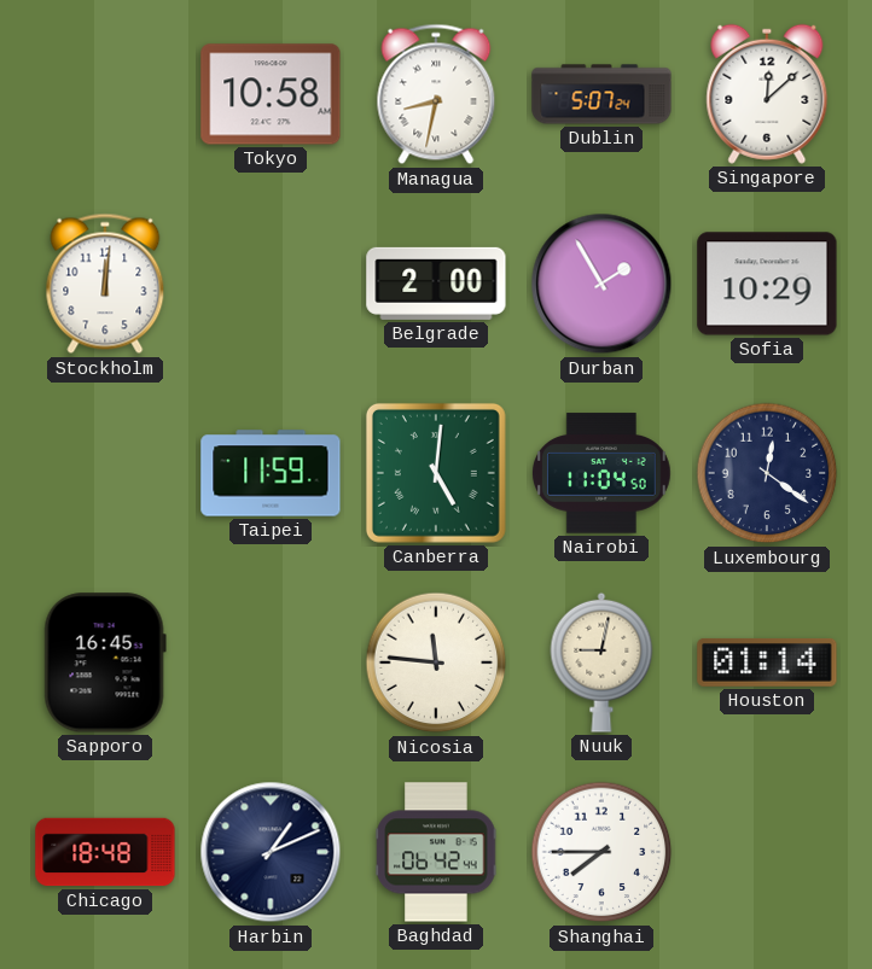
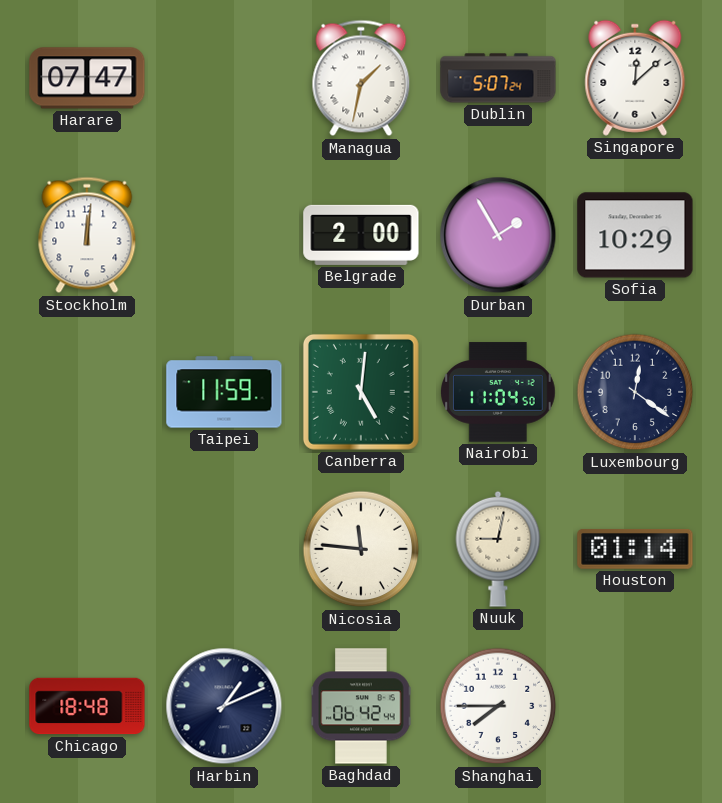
Harare: none -> 07:47 (87, 78)
Tokyo: 10:58 -> none (271, 94)
Managua: 8:32 -> 1:32 (361, 78)
Sapporo: 16:45 -> none (105, 662)
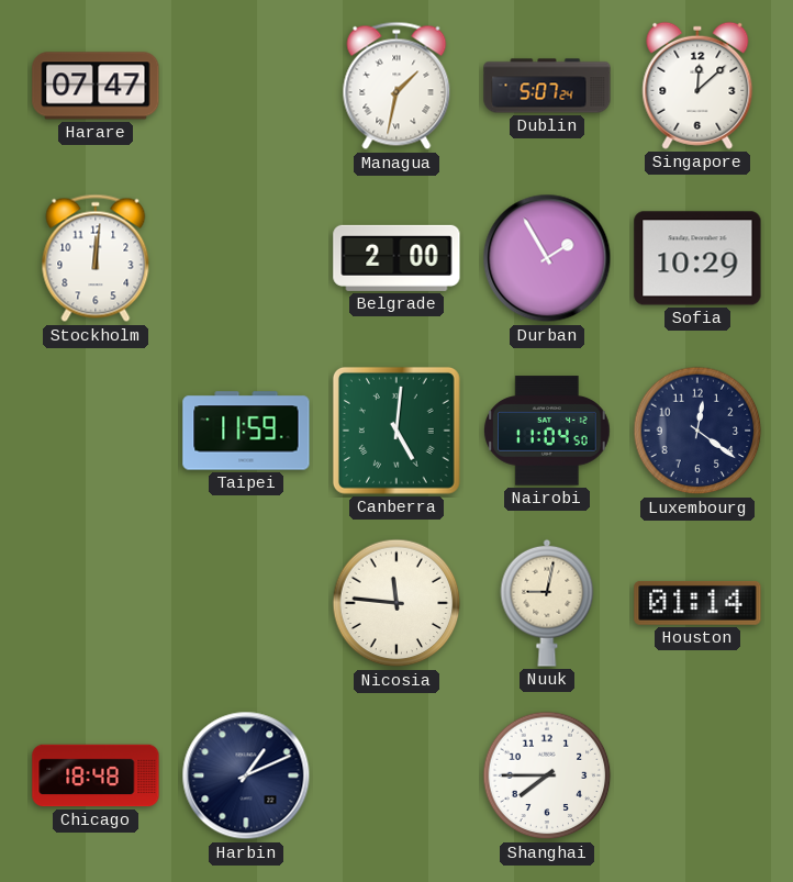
Baghdad: 06:42 -> none (361, 706)
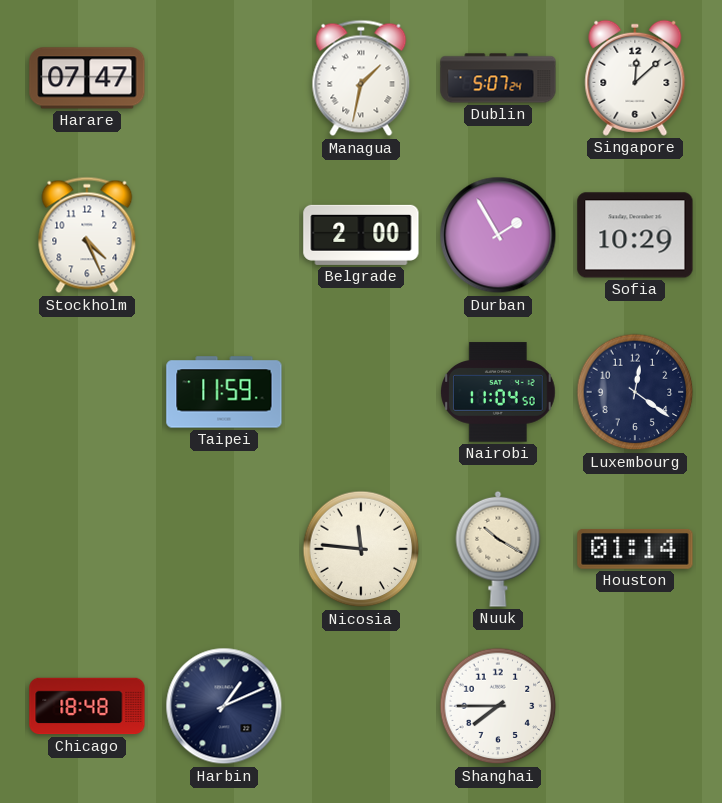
Stockholm: 12:01 -> 4:26 (87, 235)
Canberra: 5:01 -> none (396, 431)
Nuuk: 9:02 -> 10:20 (498, 549)
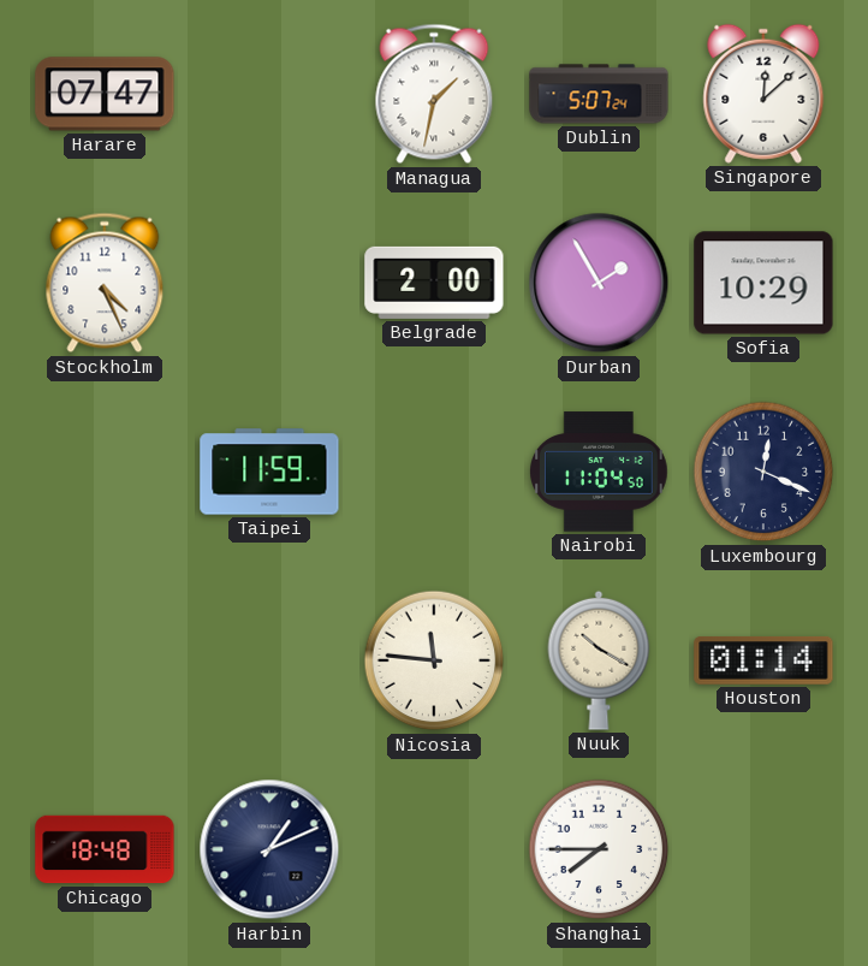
Luxembourg: 12:21 -> 12:19 (763, 472)
